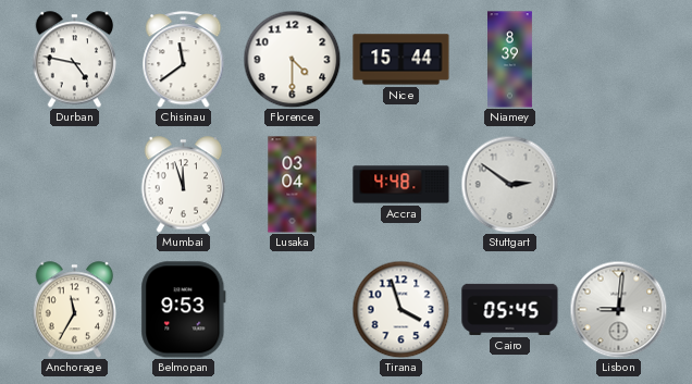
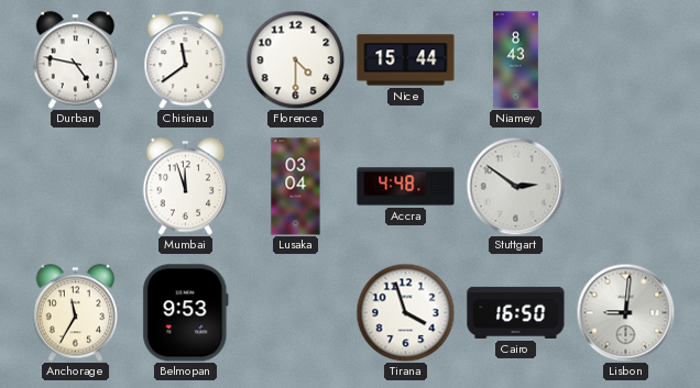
Niamey: 8:39 -> 8:43 (516, 60)
Cairo: 05:45 -> 16:50 (516, 312)
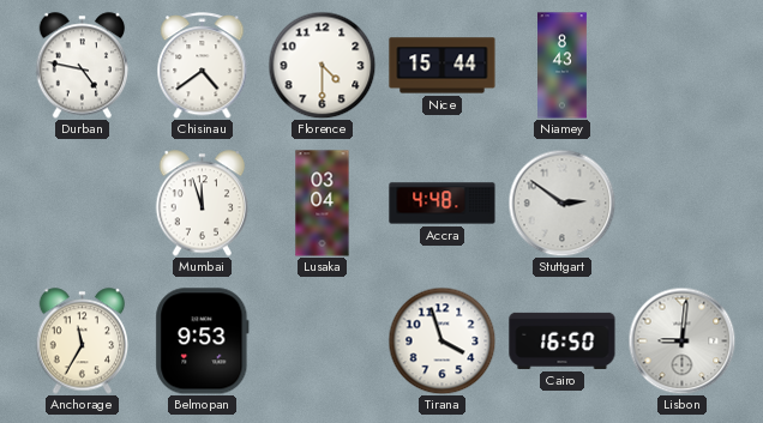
Chisinau: 11:39 -> 4:39 (203, 66)
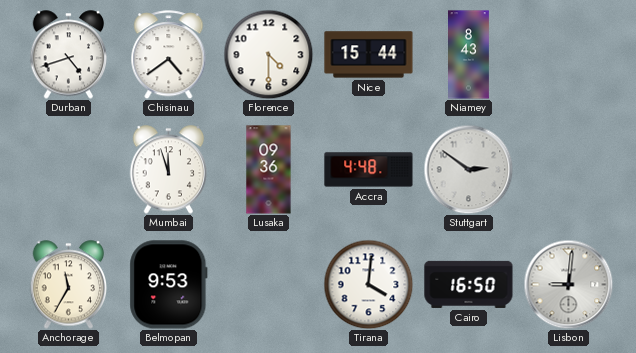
Durban: 4:47 -> 4:42 (69, 55)
Lusaka: 03:04 -> 09:36 (269, 170)
Tirana: 3:57 -> 4:01 (368, 284)
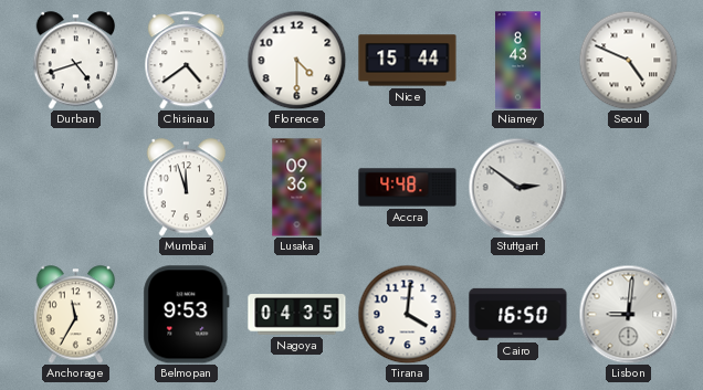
Seoul: none -> 4:49 (628, 60)
Nagoya: none -> 04:35 (297, 315)
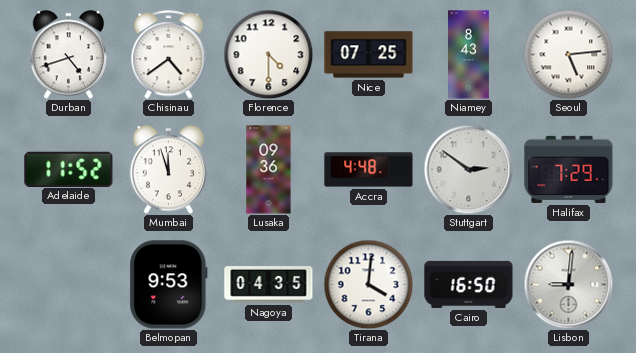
Nice: 15:44 -> 07:25 (369, 55)
Seoul: 4:49 -> 5:14 (568, 54)
Adelaide: none -> 11:52 (69, 169)
Halifax: none -> 7:29 (569, 169)
Anchorage: 11:35 -> none (76, 315)
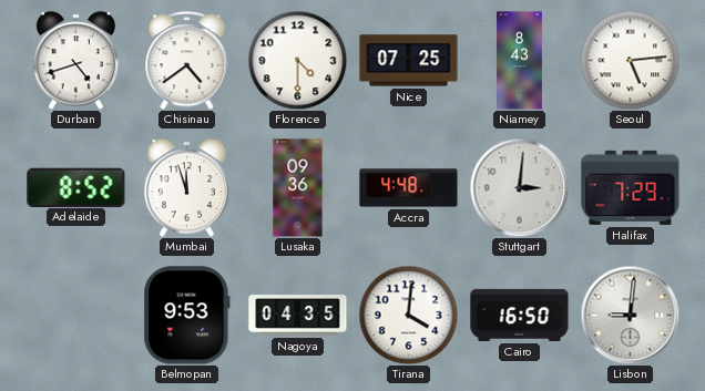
Adelaide: 11:52 -> 8:52 (76, 187)
Stuttgart: 2:51 -> 3:01 (519, 187)
